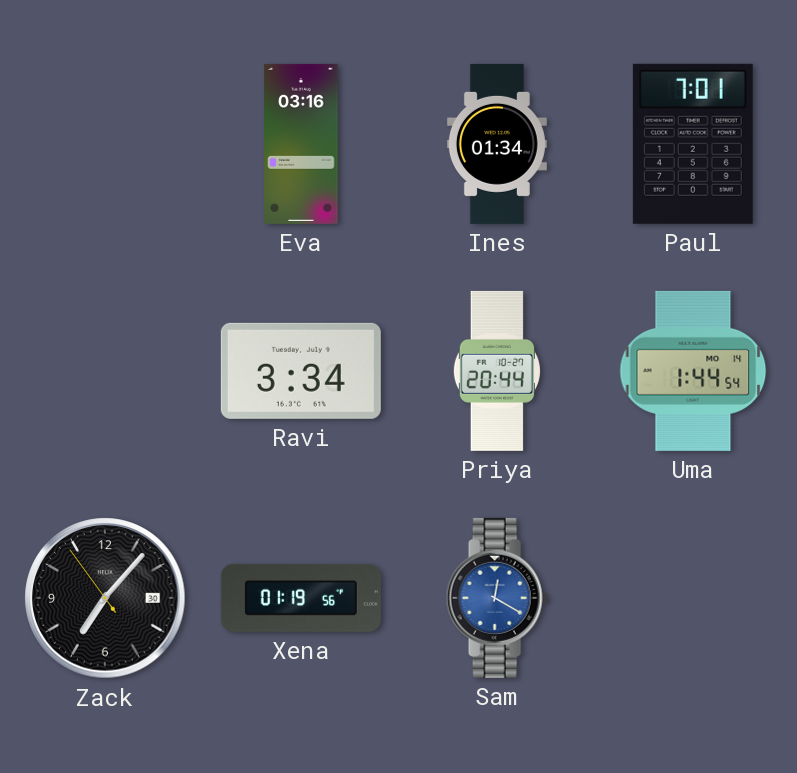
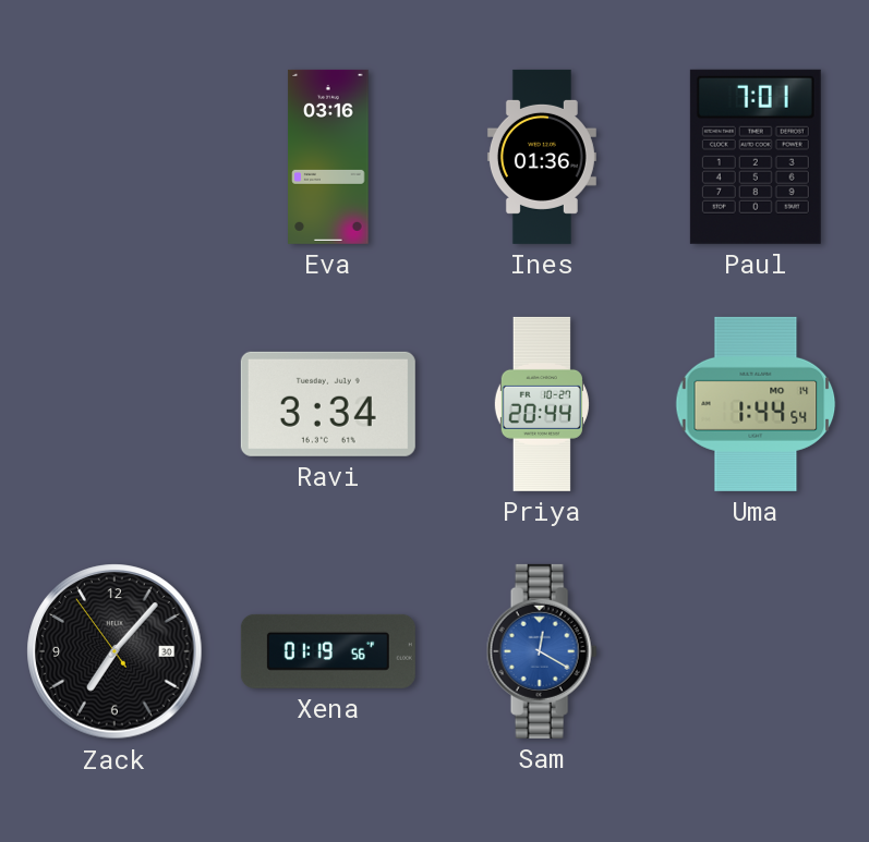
Ines: 01:34 -> 01:36 (542, 157)
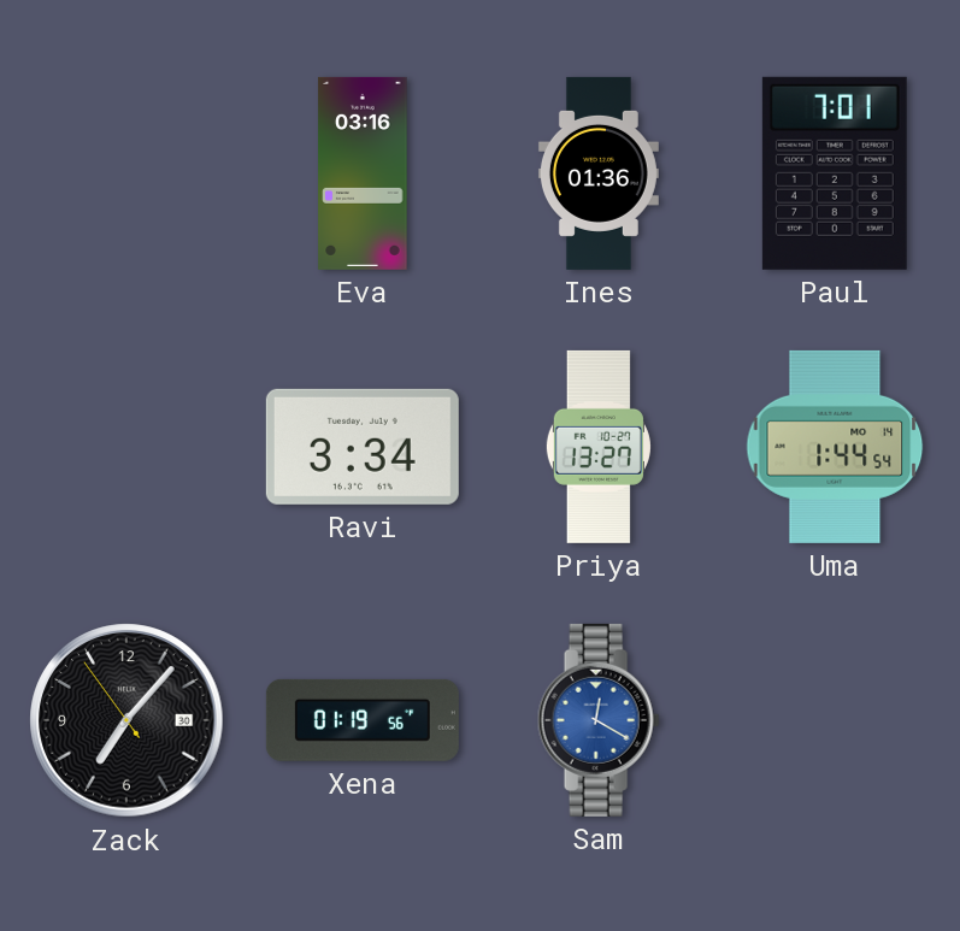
Priya: 20:44 -> 13:27 (599, 447)
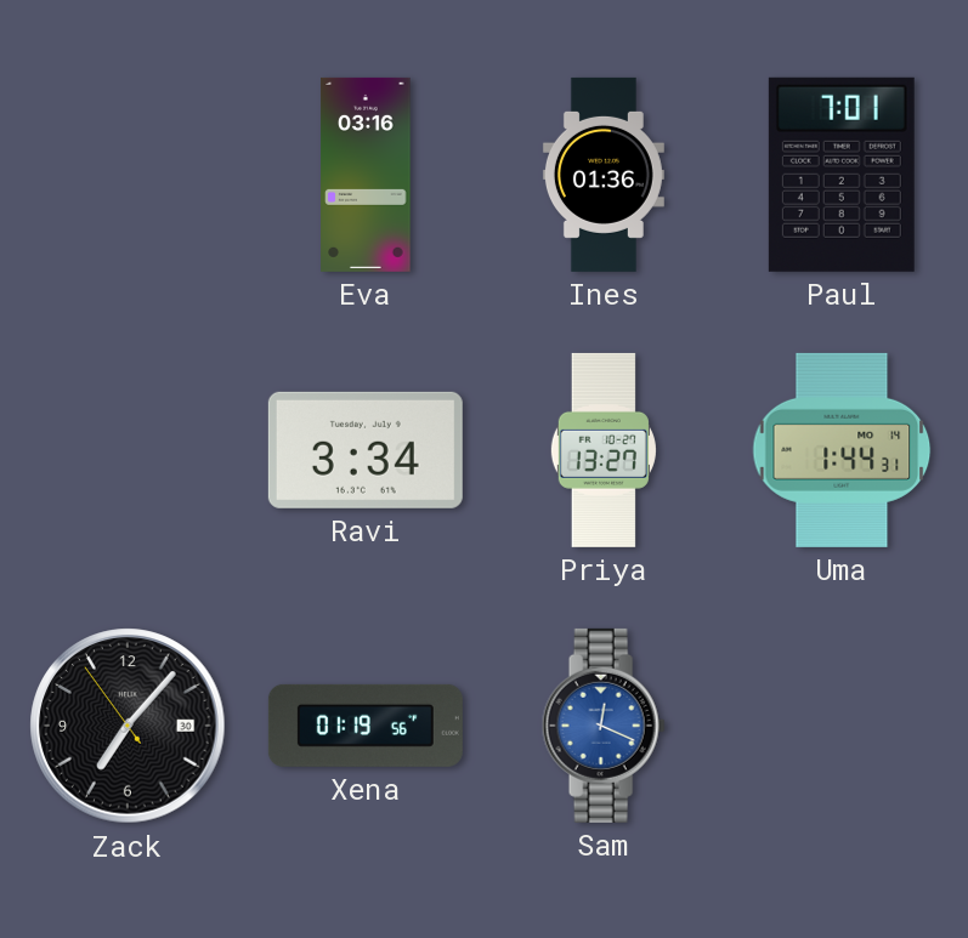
Uma: 1:44:54 -> 1:44:31 (842, 450)
Sam: 12:20 -> 12:19 (604, 726)
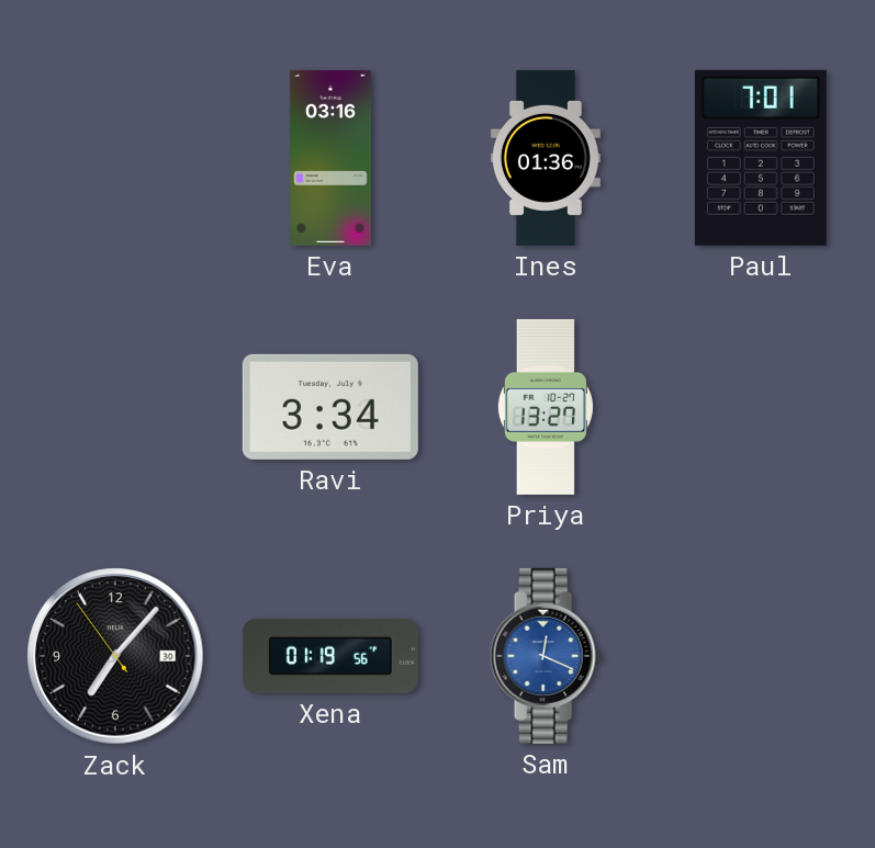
Uma: 1:44 -> none (842, 450)
